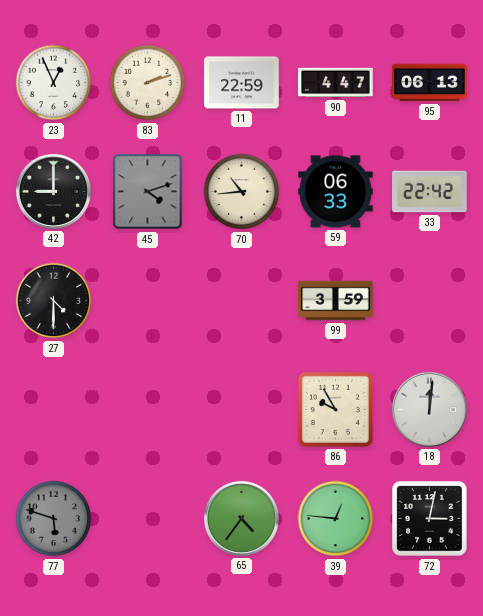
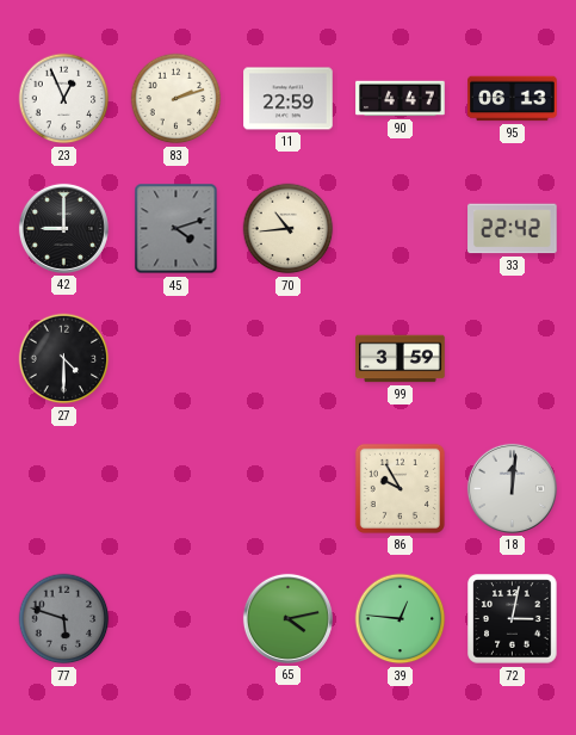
59: 06:33 -> none (336, 192)
65: 4:36 -> 4:13 (287, 618)
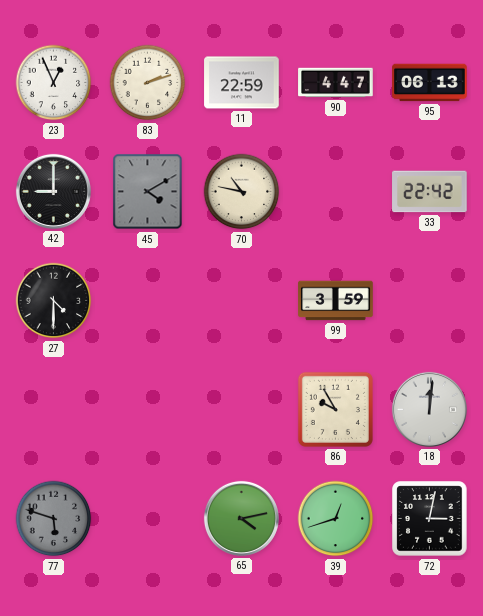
45: 4:12 -> 4:10 (148, 192)
70: 10:44 -> 10:47 (242, 192)
39: 12:46 -> 12:42 (336, 519)
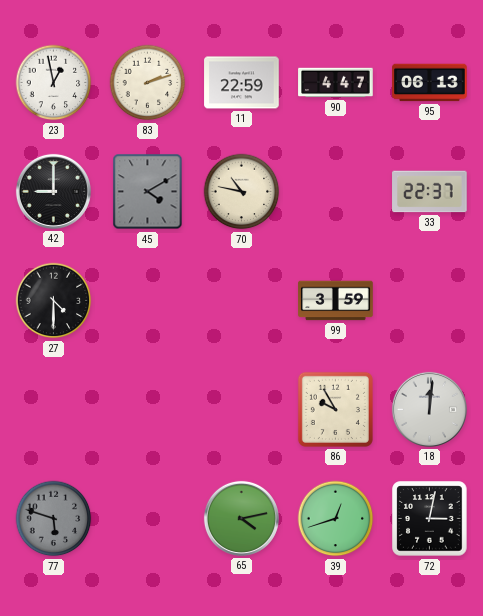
23: 12:56 -> 12:58 (54, 83)
33: 22:42 -> 22:37 (430, 192)
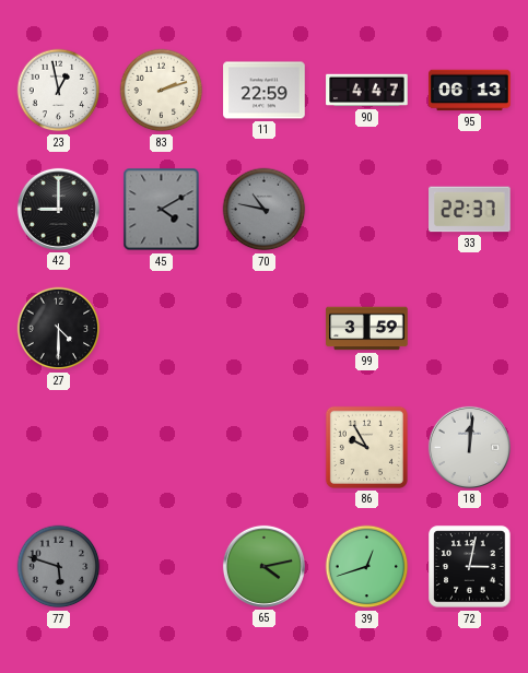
70 dial: cream -> grey (265, 210)
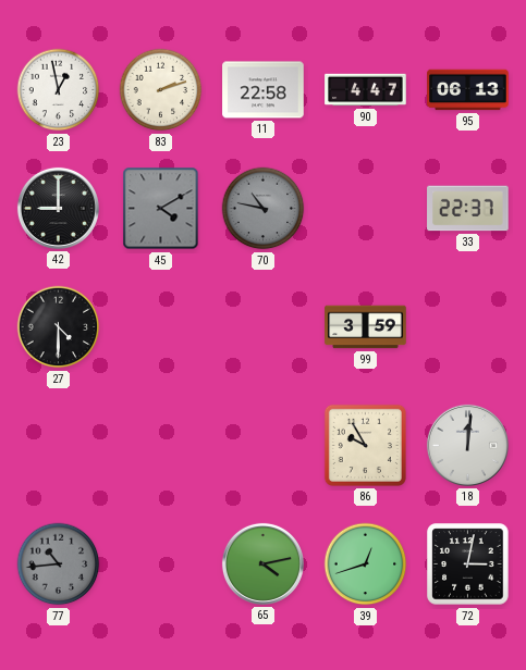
11: 22:59 -> 22:58 (264, 90)
77: 5:48 -> 10:44 (59, 564)
